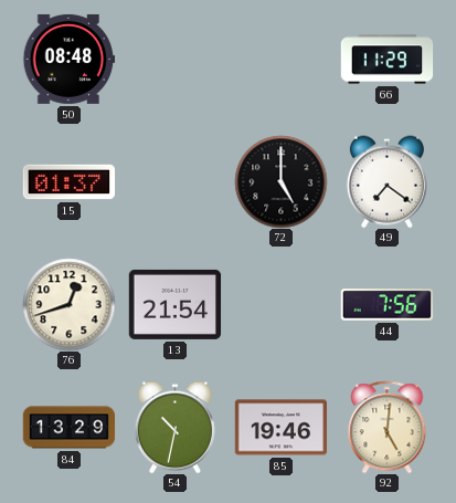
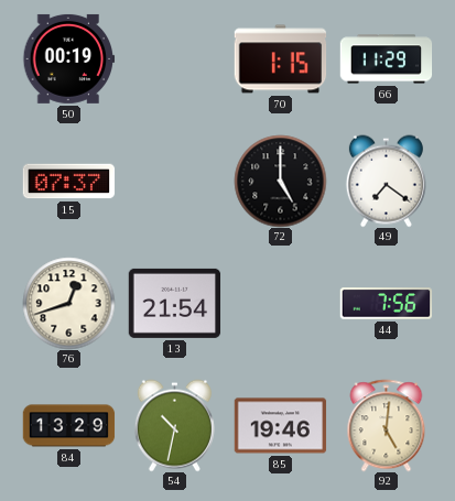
50: 08:48 -> 00:19 (68, 58)
70: none -> 1:15 (280, 59)
15: 01:37 -> 07:37 (68, 182)
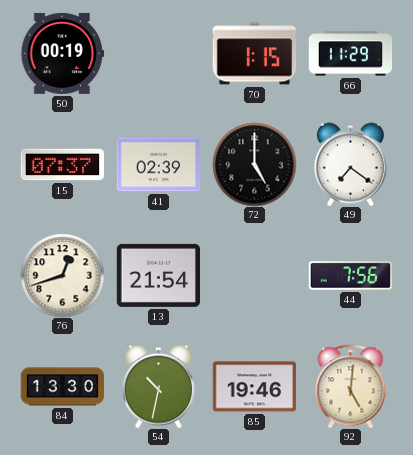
41: none -> 02:39 (158, 165)
84: 13:29 -> 13:30 (62, 387)
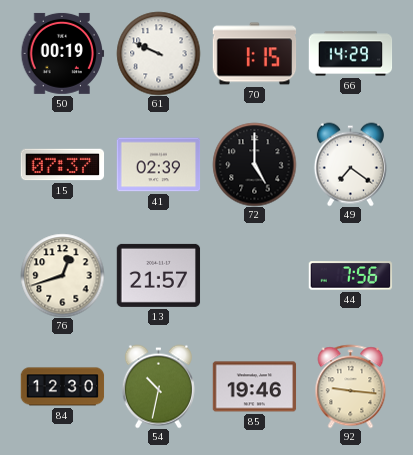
61: none -> 9:49 (158, 53)
66: 11:29 -> 14:29 (350, 54)
13: 21:54 -> 21:57 (158, 275)
84: 13:30 -> 12:30 (62, 387)
92: 5:01 -> 9:16 (351, 386)
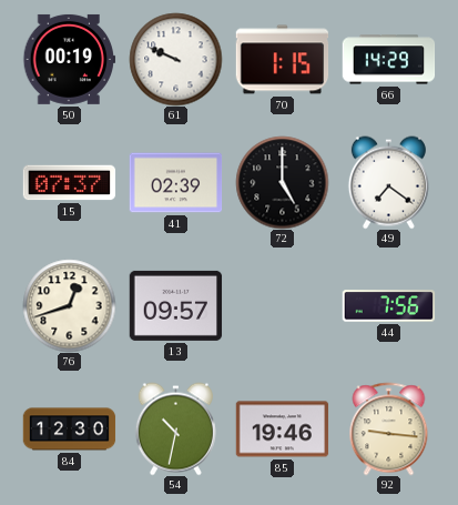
13: 21:57 -> 09:57 (175, 305)
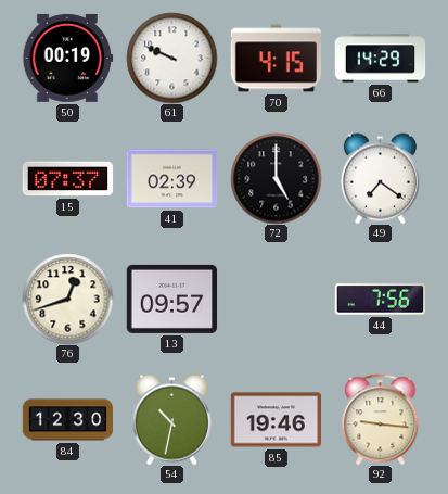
70: 1:15 -> 4:15 (276, 59)
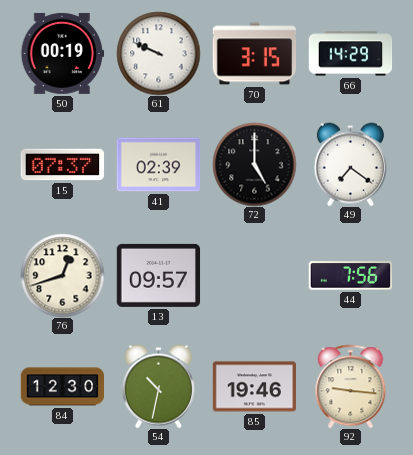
70: 4:15 -> 3:15 (254, 54)
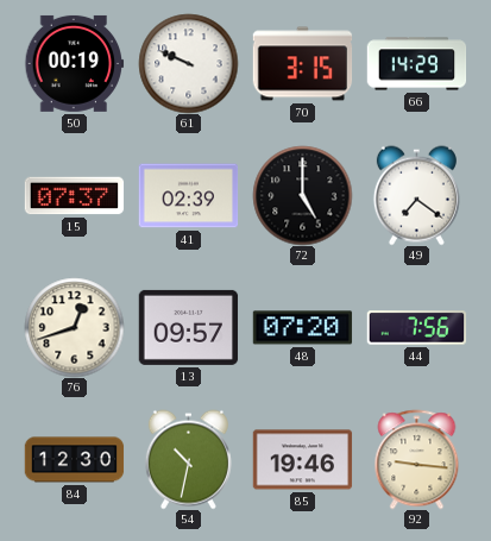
48: none -> 07:20 (302, 328)
